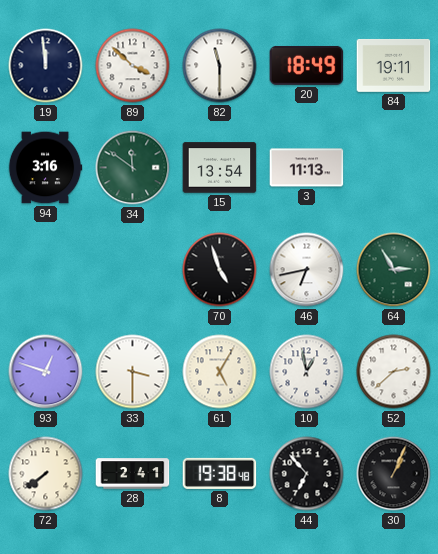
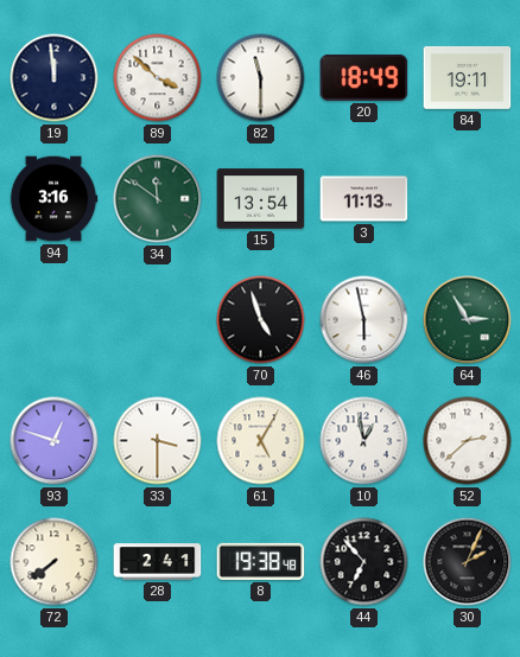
46: 6:43 -> 5:58 (364, 320)
30: 1:04 -> 2:04 (468, 562)
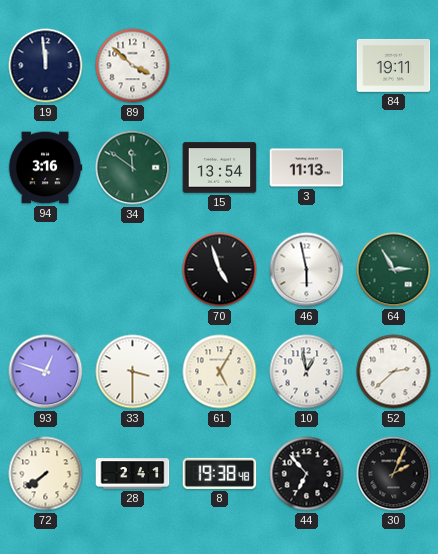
82: 11:30 -> none (261, 78)
20: 18:49 -> none (364, 77)
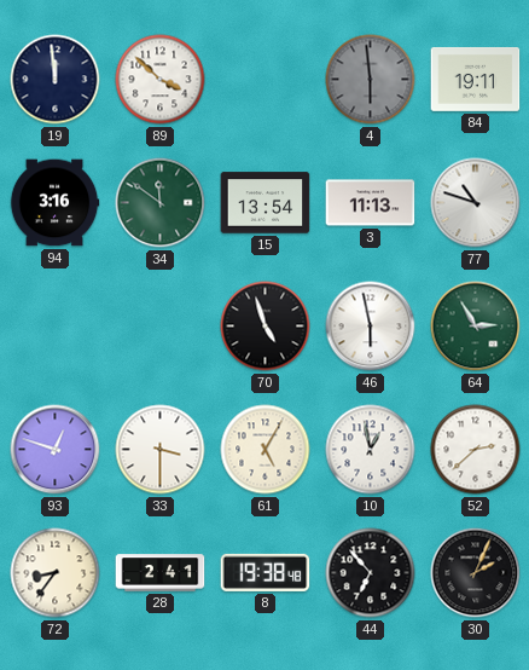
4: none -> 5:59 (371, 80)
77: none -> 10:48 (476, 203)
72: 7:39 -> 8:36 (56, 573)
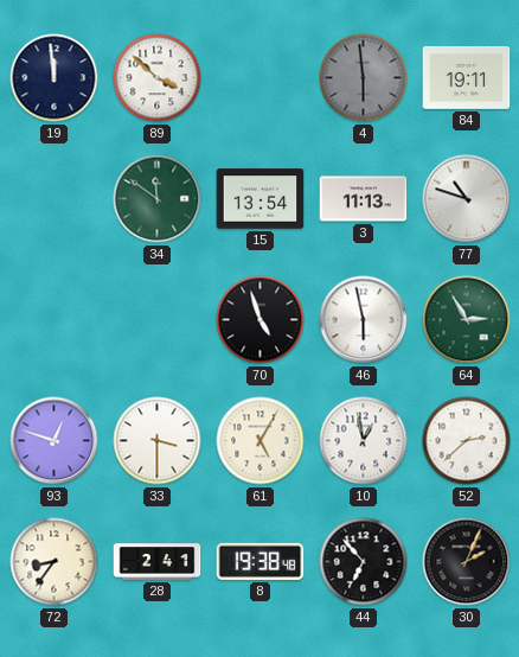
94: 3:16 -> none (54, 203)
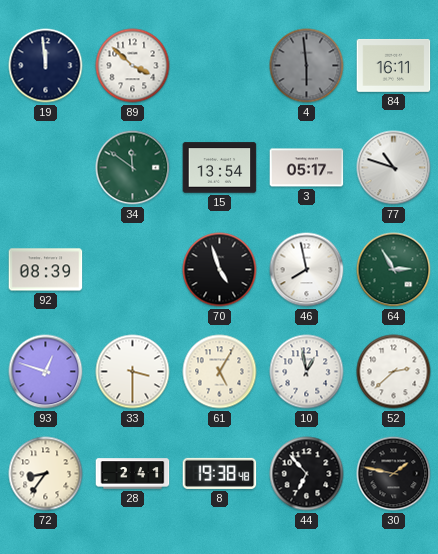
84: 19:11 -> 16:11 (394, 65)
3: 11:13 -> 05:17 (307, 168)
92: none -> 08:39 (46, 270)
46: 5:58 -> 7:58 (307, 270)
30: 2:04 -> 1:47 (394, 474)
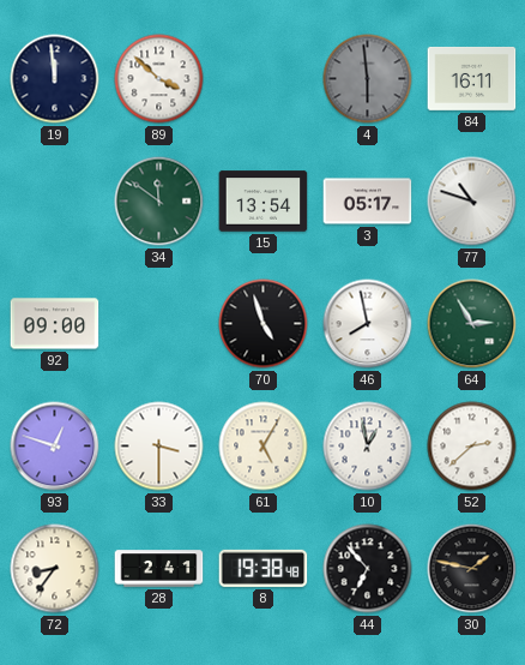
92: 08:39 -> 09:00 (55, 324)
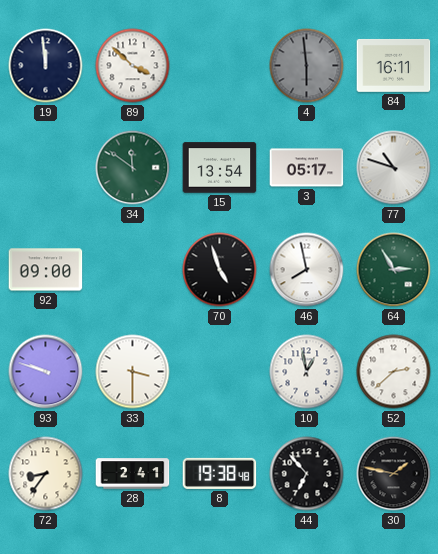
93: 12:48 -> 9:48 (46, 372)
61: 5:05 -> none (264, 447)
